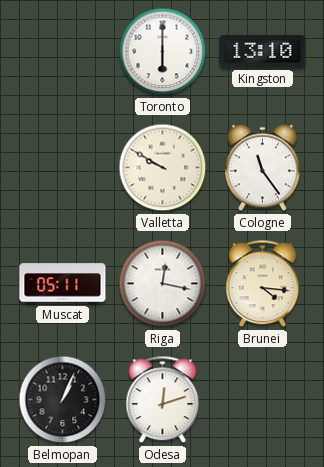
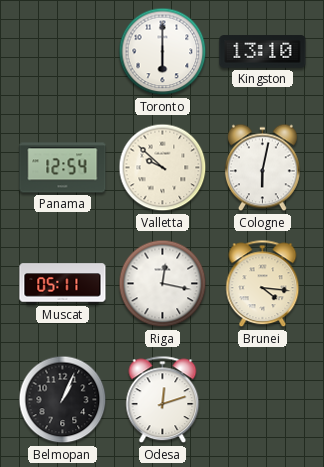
Panama: none -> 12:54 (63, 168)
Valletta: 9:50 -> 9:52 (163, 168)
Cologne: 11:24 -> 6:02 (262, 168)
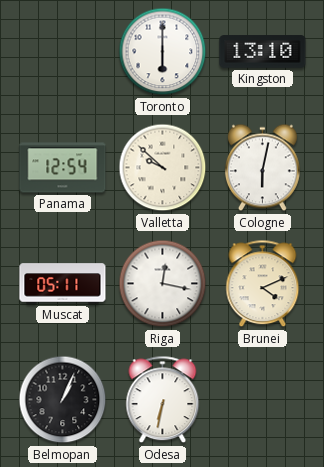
Brunei: 4:16 -> 4:11 (263, 284)
Odesa: 12:12 -> 6:32 (163, 400)
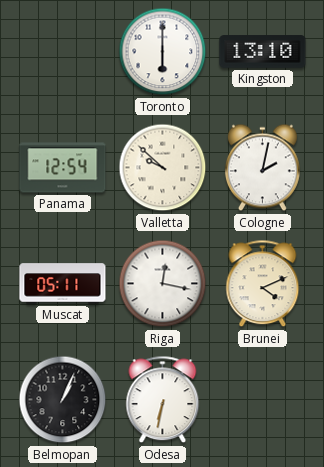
Cologne: 6:02 -> 2:02 (262, 168)
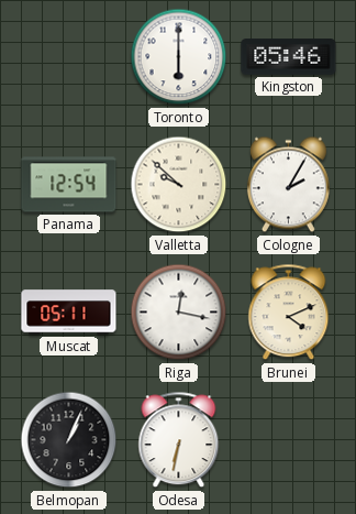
Kingston: 13:10 -> 05:46 (289, 57)
Cologne: 2:02 -> 2:05 (288, 185)
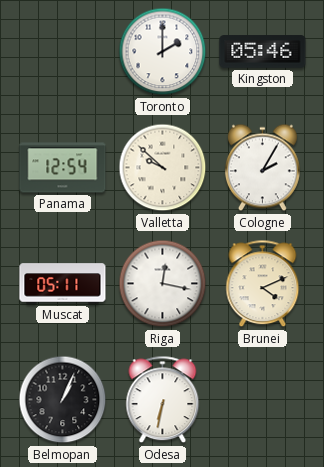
Toronto: 6:00 -> 2:00 (163, 52)
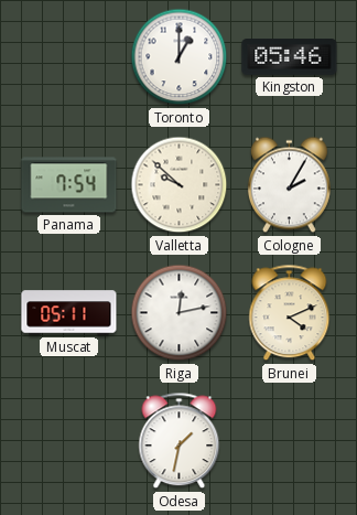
Toronto: 2:00 -> 1:00 (180, 57)
Panama: 12:54 -> 7:54 (69, 185)
Riga: 12:17 -> 12:13 (180, 313)
Belmopan: 1:04 -> none (63, 400)
Odesa: 6:32 -> 1:32 (180, 441)
